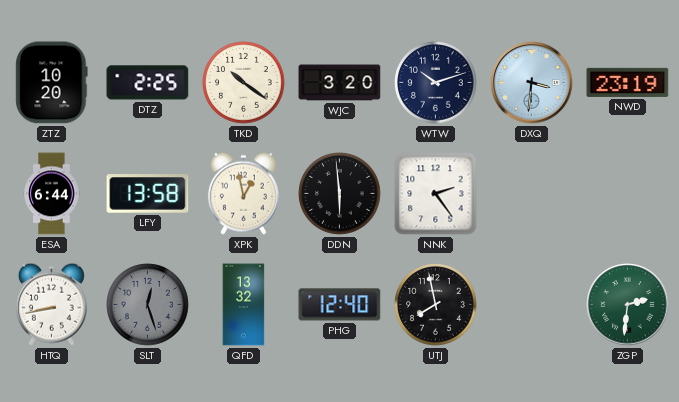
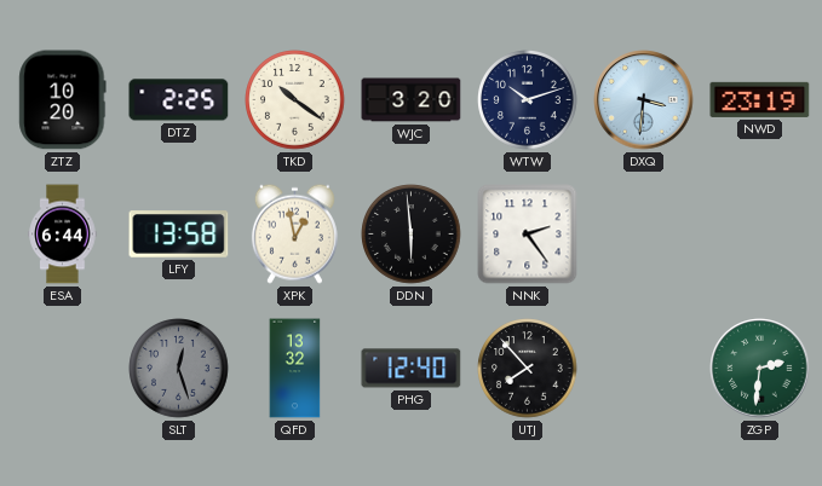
HTQ: 8:43 -> none (51, 304)
UTJ: 7:58 -> 7:53 (528, 369)
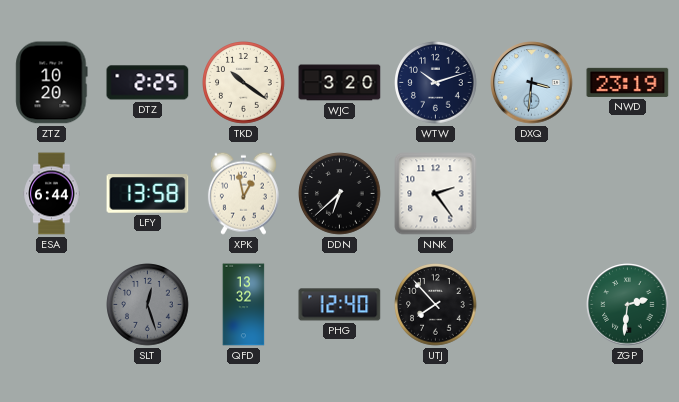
DDN: 5:59 -> 6:38 (340, 194)
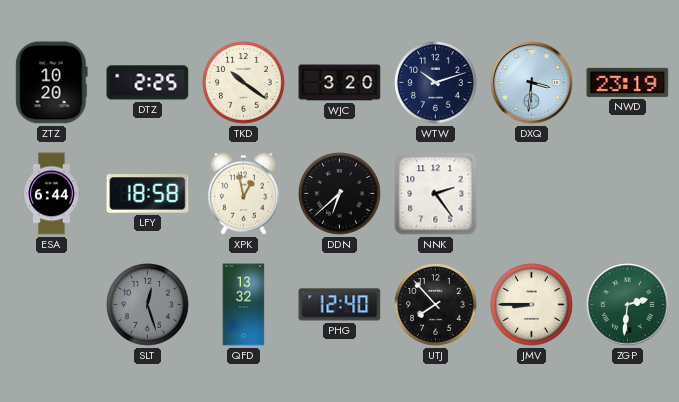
LFY: 13:58 -> 18:58 (148, 194)
JMV: none -> 8:45 (532, 305)
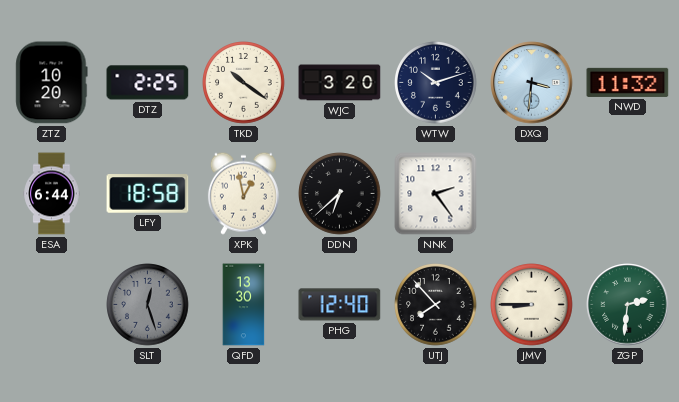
NWD: 23:19 -> 11:32 (628, 82)
QFD: 13:32 -> 13:30 (244, 305)
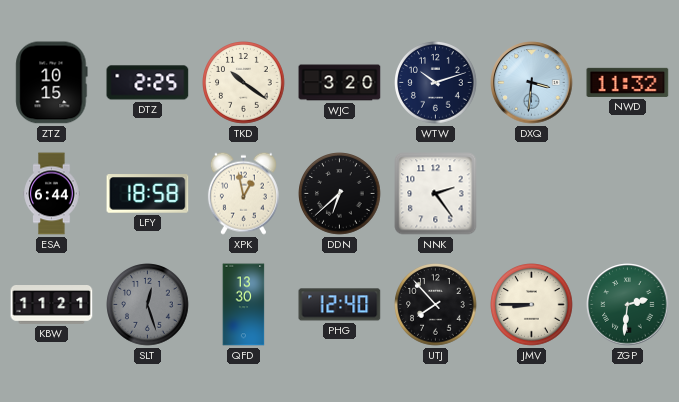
ZTZ: 10:20 -> 10:15 (52, 83)
KBW: none -> 11:21 (52, 305)
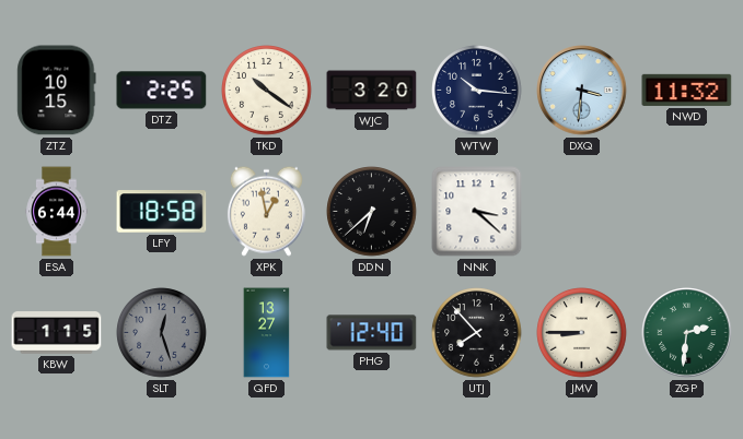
WTW: 10:12 -> 10:16 (477, 91)
NNK: 2:24 -> 3:22 (477, 212)
KBW: 11:21 -> 1:15 (57, 333)
QFD: 13:30 -> 13:27 (267, 333)
